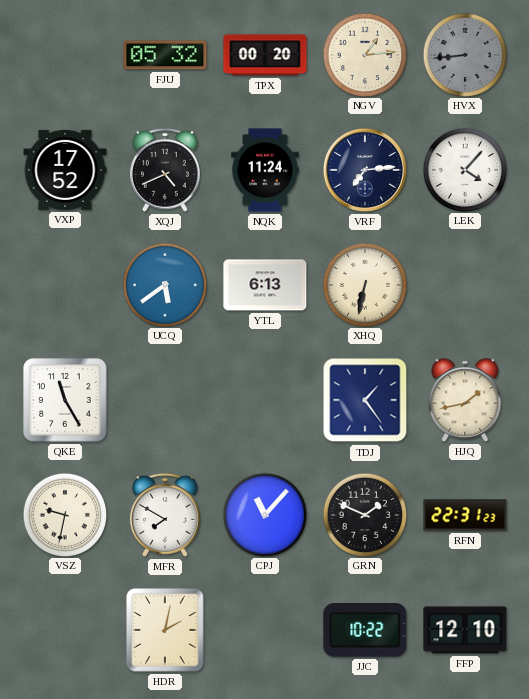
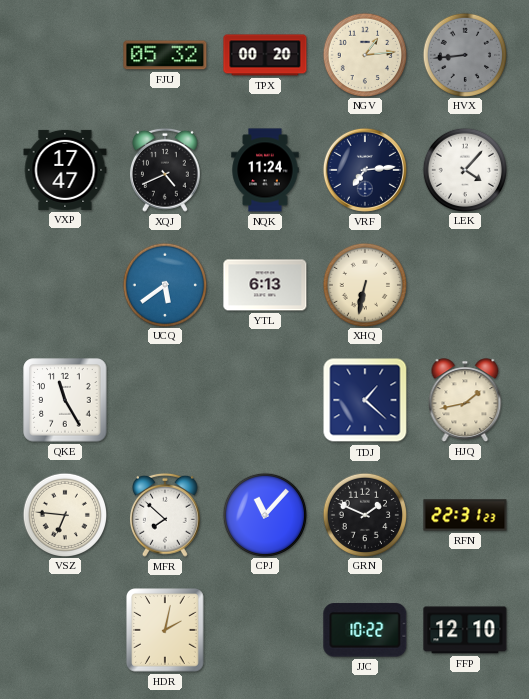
VXP: 17:52 -> 17:47 (65, 170)
TDJ: 1:24 -> 1:22 (365, 400)
VSZ: 9:32 -> 6:46 (64, 514)
MFR: 7:50 -> 7:52 (165, 515)
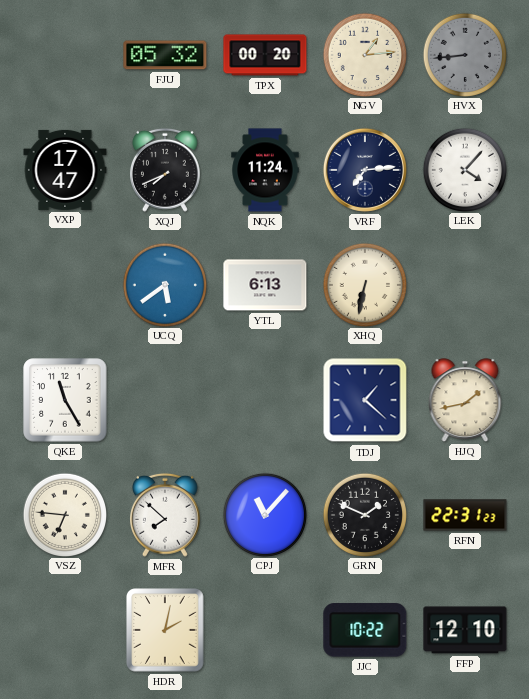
XQJ: 4:41 -> 7:41 (165, 170)
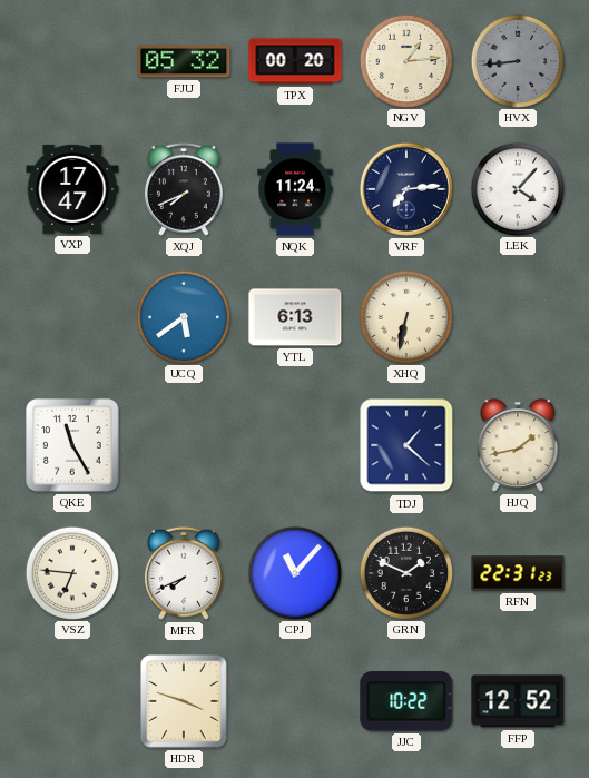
MFR: 7:52 -> 7:41 (184, 573)
HDR: 2:02 -> 3:48 (184, 701)
FFP: 12:10 -> 12:52 (518, 701)
